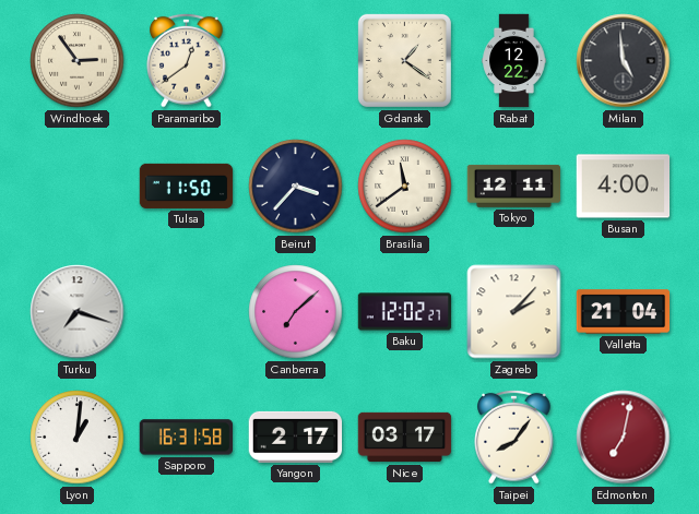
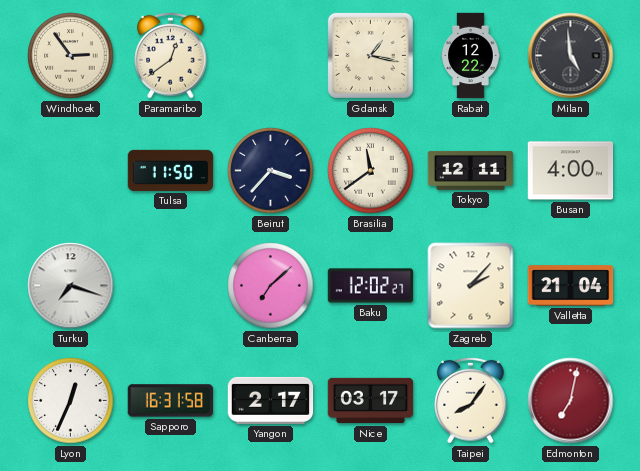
Gdansk: 1:21 -> 1:17 (370, 55)
Lyon: 1:01 -> 12:34 (71, 401)
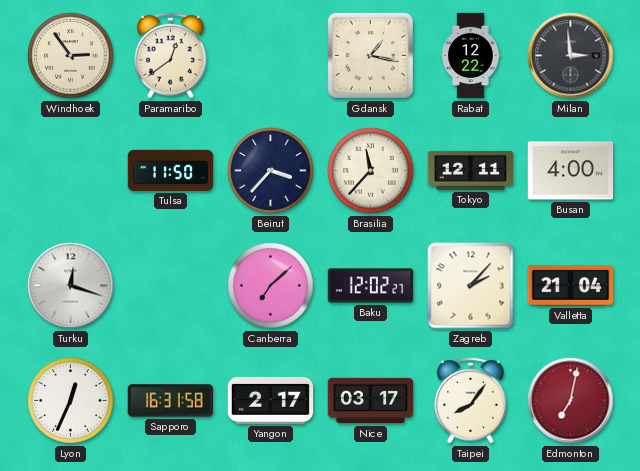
Milan: 4:59 -> 2:59 (571, 56)
Brasilia: 11:39 -> 11:37 (371, 171)
Turku: 7:18 -> 12:18 (71, 286)
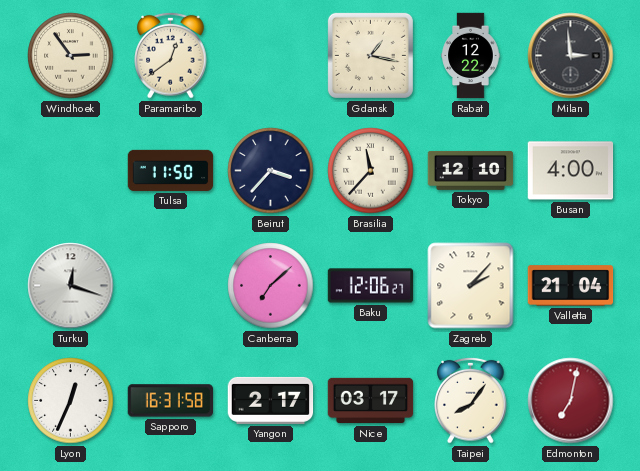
Tokyo: 12:11 -> 12:10 (471, 170)
Baku: 12:02 -> 12:06 (371, 286)
